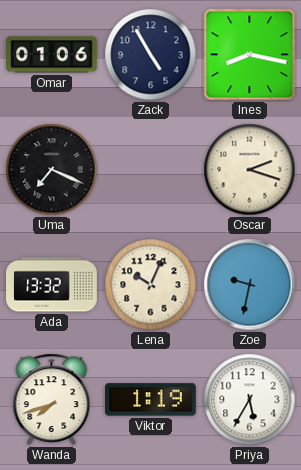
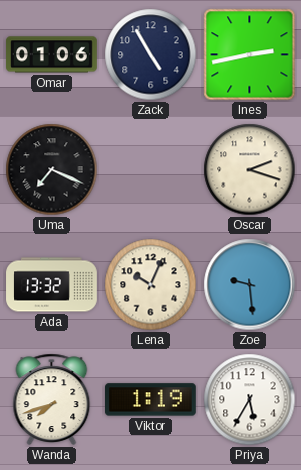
Ines: 8:17 -> 2:43 (250, 55)
Zoe: 9:32 -> 9:29 (250, 285)
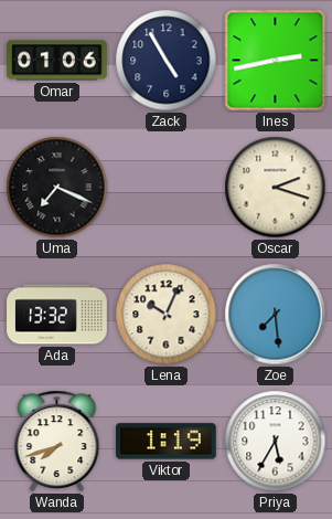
Zoe: 9:29 -> 7:29 (276, 315)
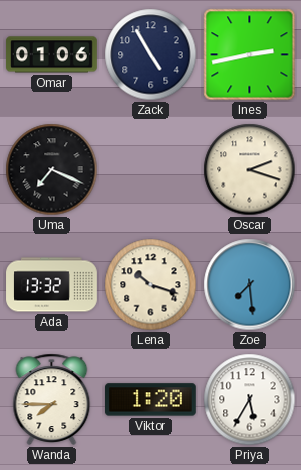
Lena: 10:04 -> 10:18 (151, 285)
Wanda: 7:42 -> 7:45 (52, 399)
Viktor: 1:19 -> 1:20 (151, 400)
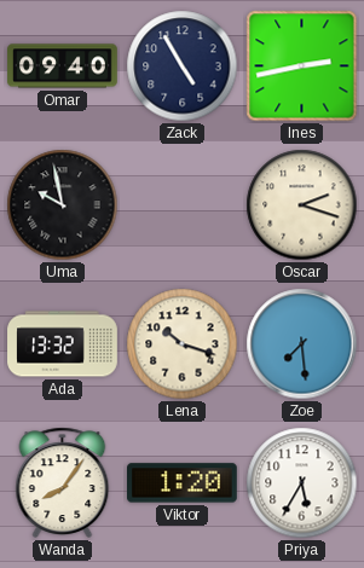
Omar: 01:06 -> 09:40 (63, 66)
Uma: 7:19 -> 9:58 (63, 205)
Wanda: 7:45 -> 8:06 (63, 482)
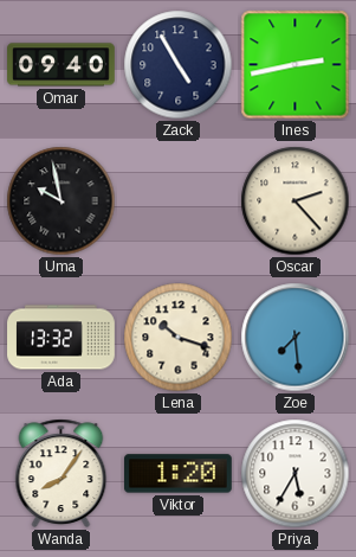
Oscar: 2:18 -> 2:23 (296, 201)
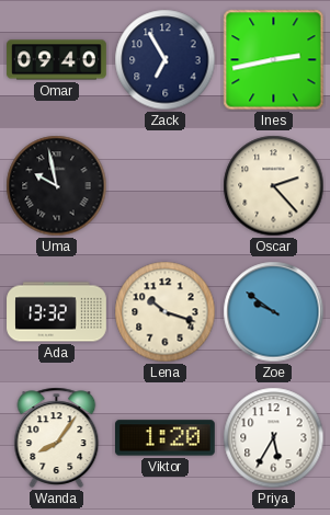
Zack: 4:55 -> 6:55 (166, 60)
Zoe: 7:29 -> 9:51 (274, 312)
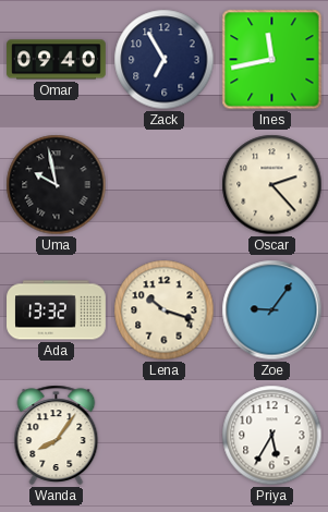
Ines: 2:43 -> 11:43 (272, 60)
Zoe: 9:51 -> 9:06 (272, 310)
Viktor: 1:20 -> none (166, 438)
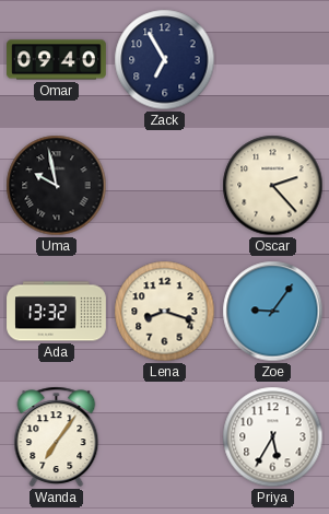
Ines: 11:43 -> none (272, 60)
Lena: 10:18 -> 8:18 (165, 312)
Wanda: 8:06 -> 7:06 (57, 436)
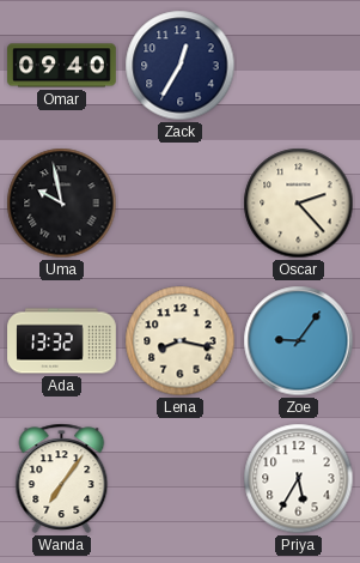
Zack: 6:55 -> 12:35 (181, 66)
Lena: 8:18 -> 8:17 (181, 341)
